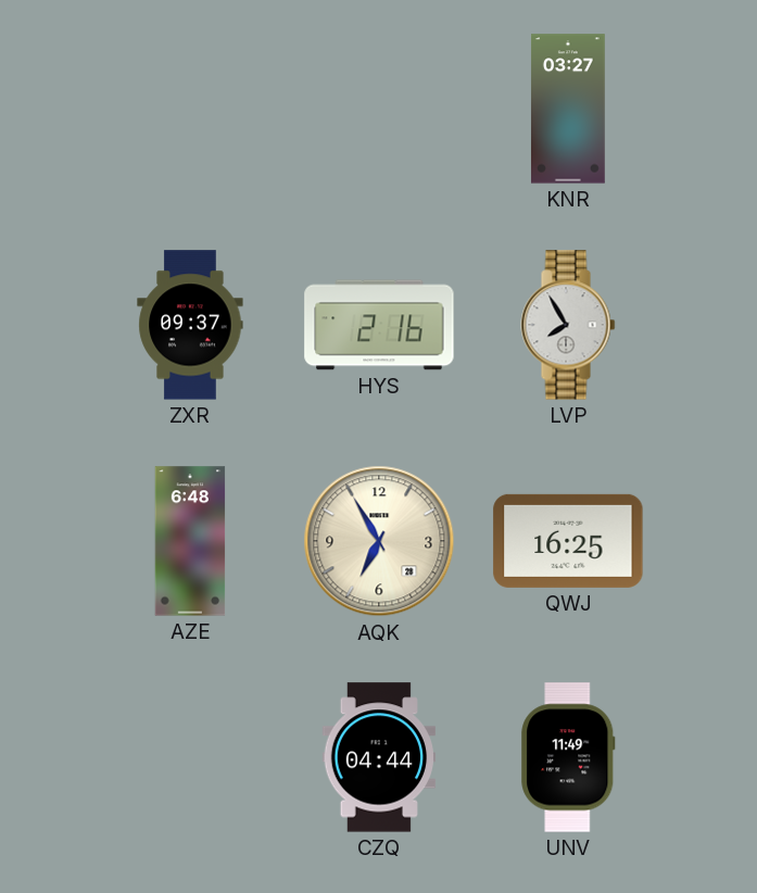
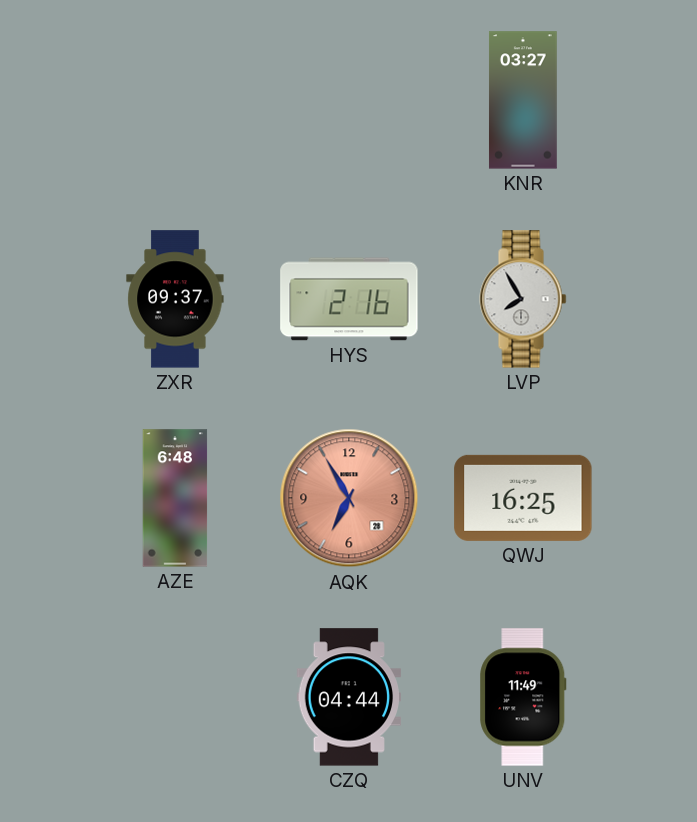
AQK dial: cream -> salmon (349, 498)
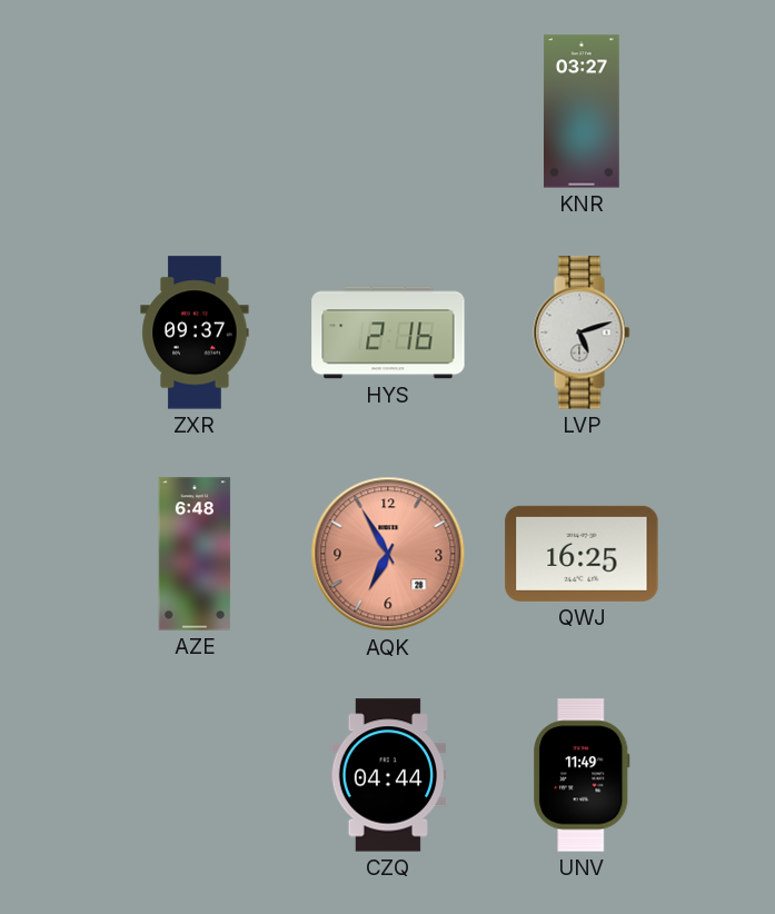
LVP: 7:55 -> 5:12 (582, 332)
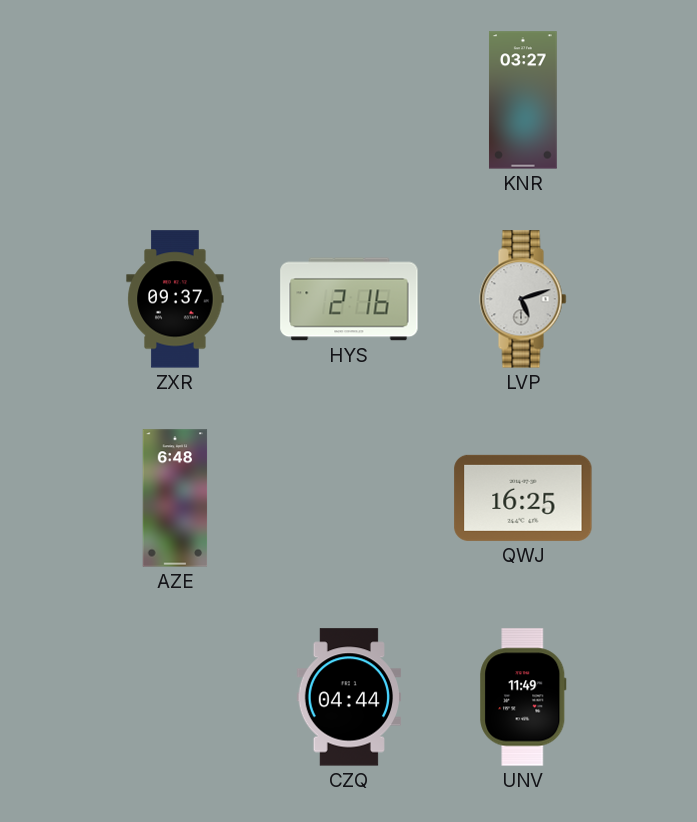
AQK: 6:55 -> none (388, 554)
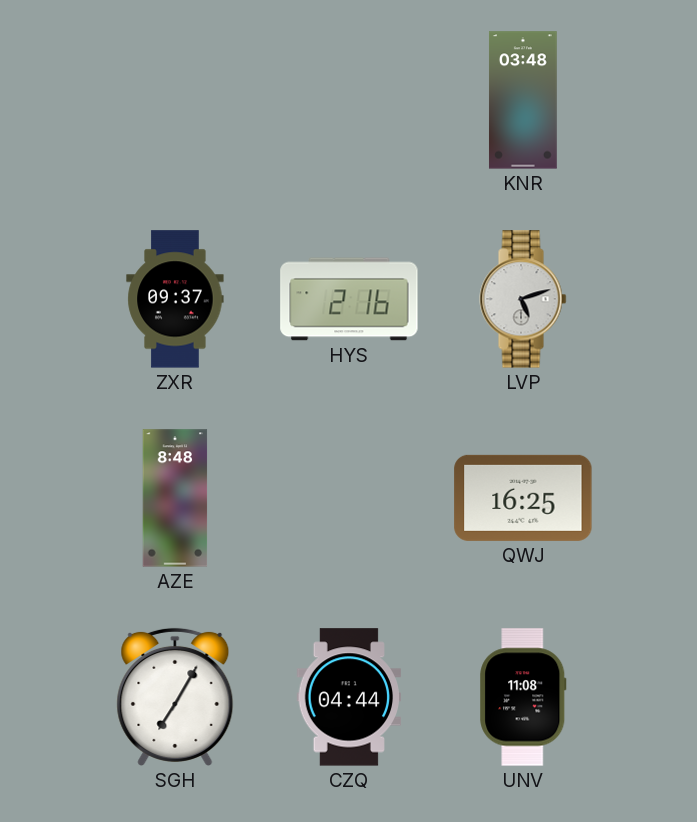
KNR: 03:27 -> 03:48 (523, 100)
AZE: 6:48 -> 8:48 (175, 498)
SGH: none -> 7:05 (175, 697)
UNV: 11:49 -> 11:08 (523, 697)
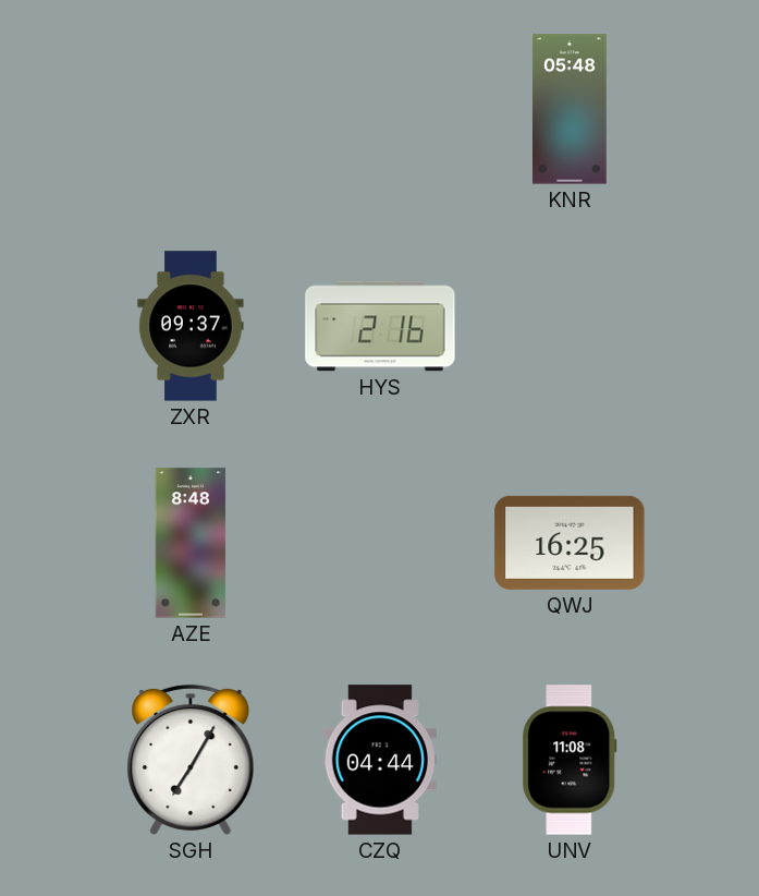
KNR: 03:48 -> 05:48 (570, 109)
LVP: 5:12 -> none (523, 299)
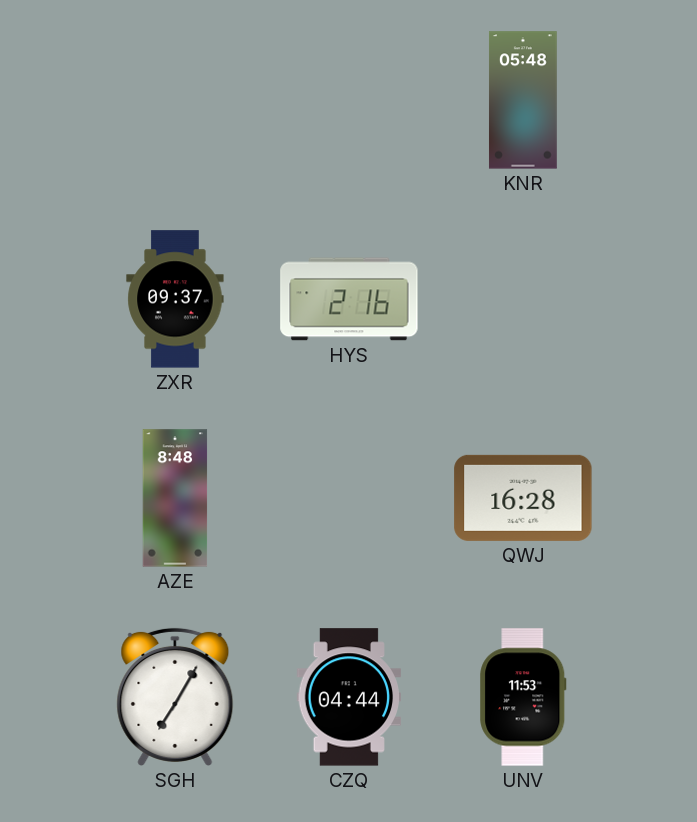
QWJ: 16:25 -> 16:28 (523, 498)
UNV: 11:08 -> 11:53 (523, 697)
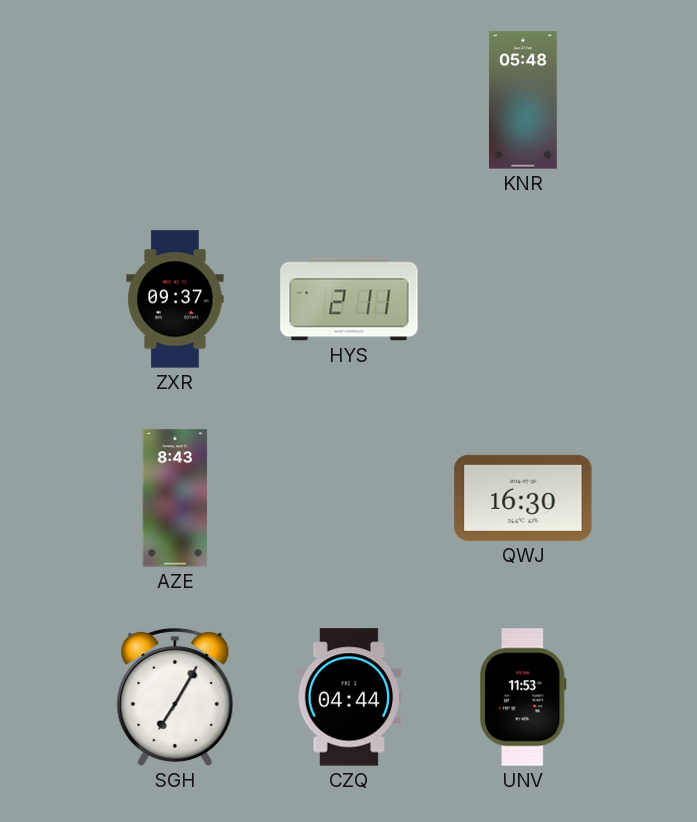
HYS: 2:16 -> 2:11 (349, 299)
AZE: 8:48 -> 8:43 (175, 498)
QWJ: 16:28 -> 16:30 (523, 498)
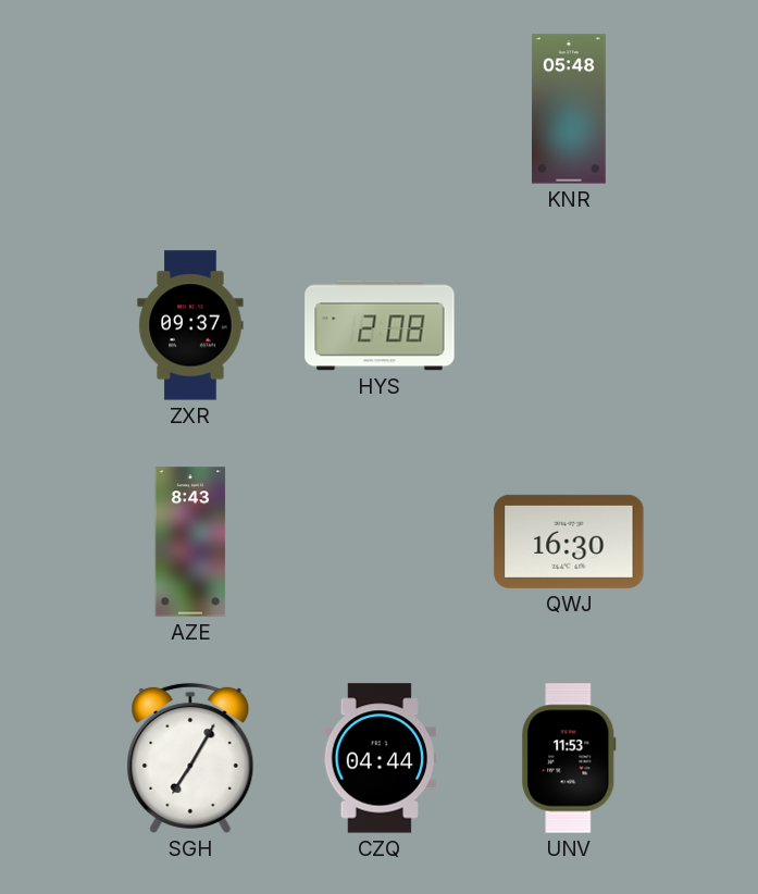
HYS: 2:11 -> 2:08 (380, 325)
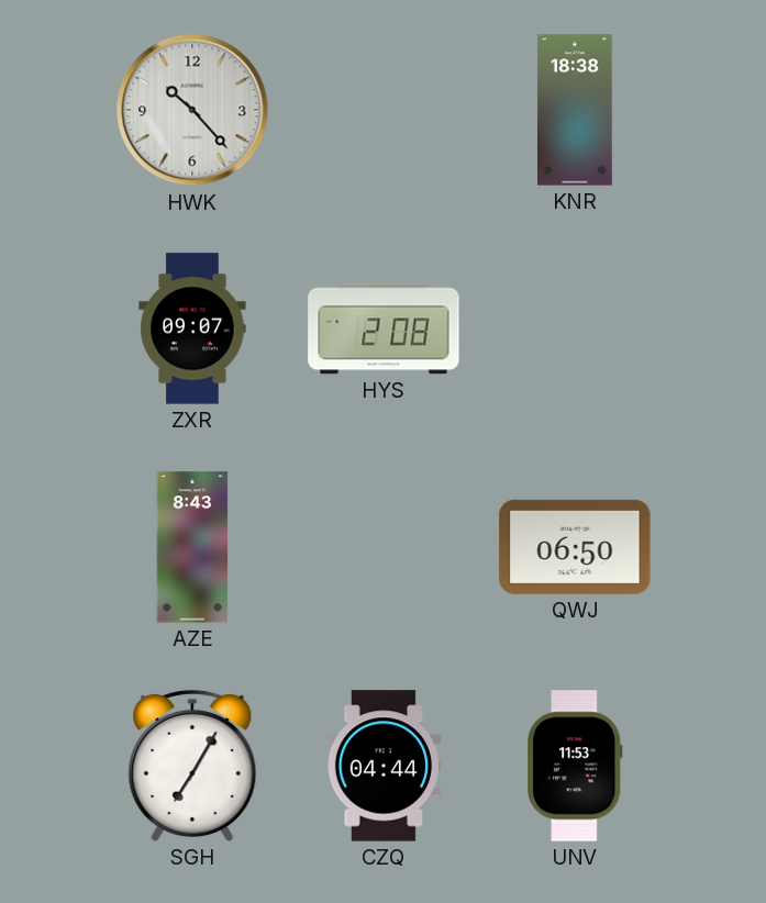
HWK: none -> 10:23 (192, 110)
KNR: 05:48 -> 18:38 (575, 110)
ZXR: 09:37 -> 09:07 (192, 328)
QWJ: 16:30 -> 06:50 (575, 547)
